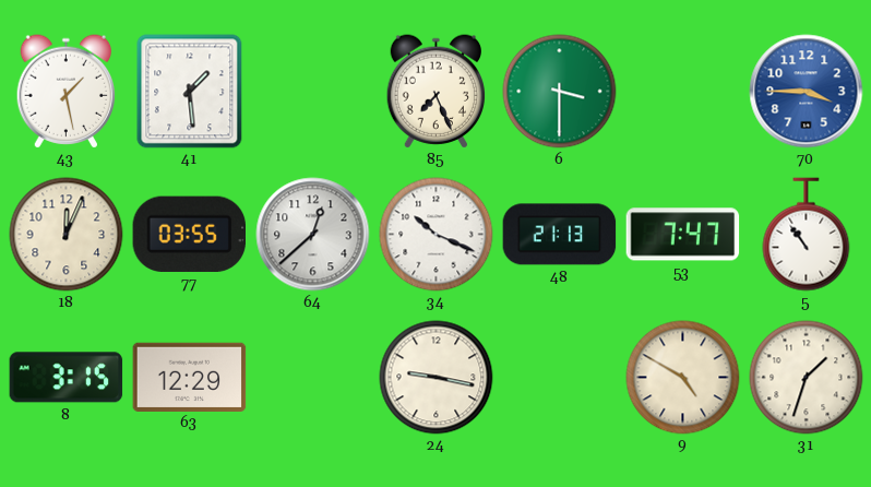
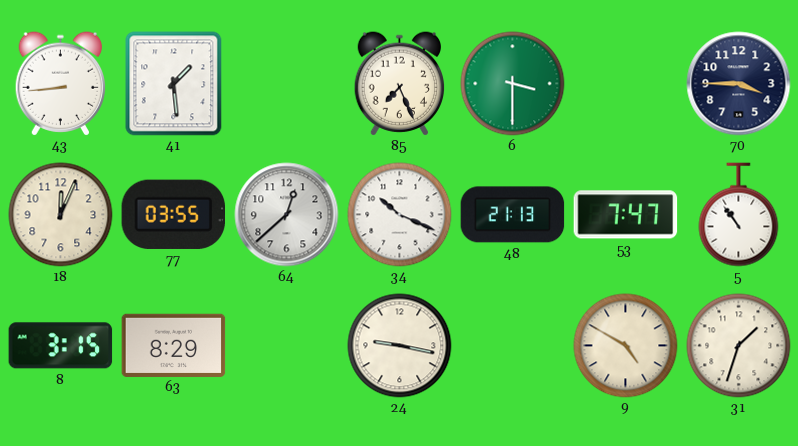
43: 1:28 -> 8:44 (61, 84)
70 dial: blue -> navy (739, 84)
63: 12:29 -> 8:29 (174, 345)
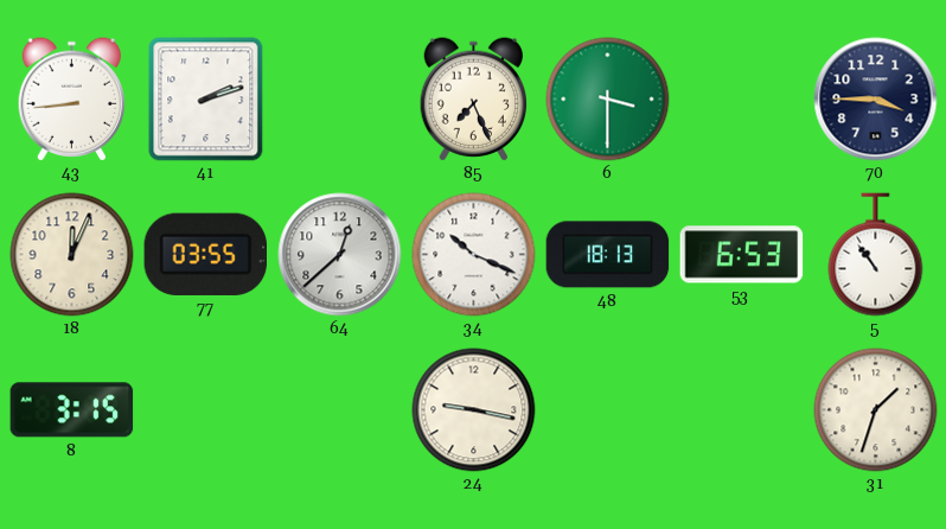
41: 1:29 -> 2:12 (206, 100)
48: 21:13 -> 18:13 (608, 255)
53: 7:47 -> 6:53 (742, 255)
63: 8:29 -> none (174, 345)
9: 4:50 -> none (626, 346)
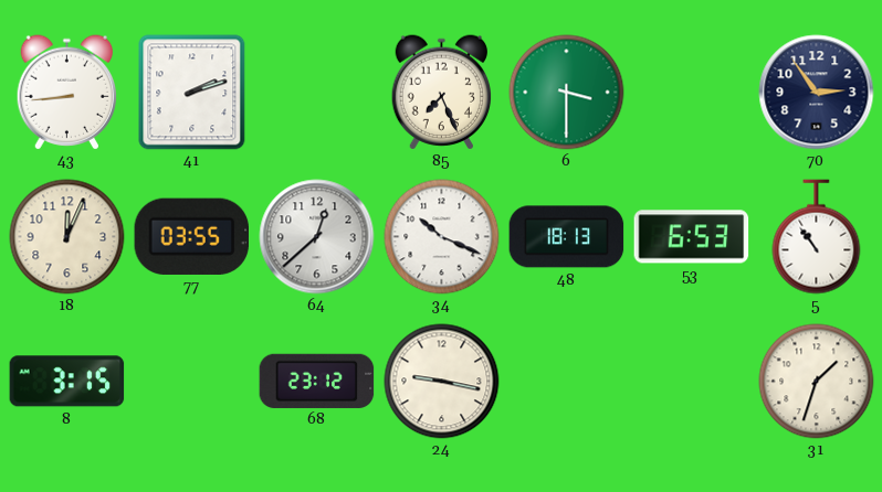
70: 3:45 -> 2:54 (817, 93)
68: none -> 23:12 (317, 381)
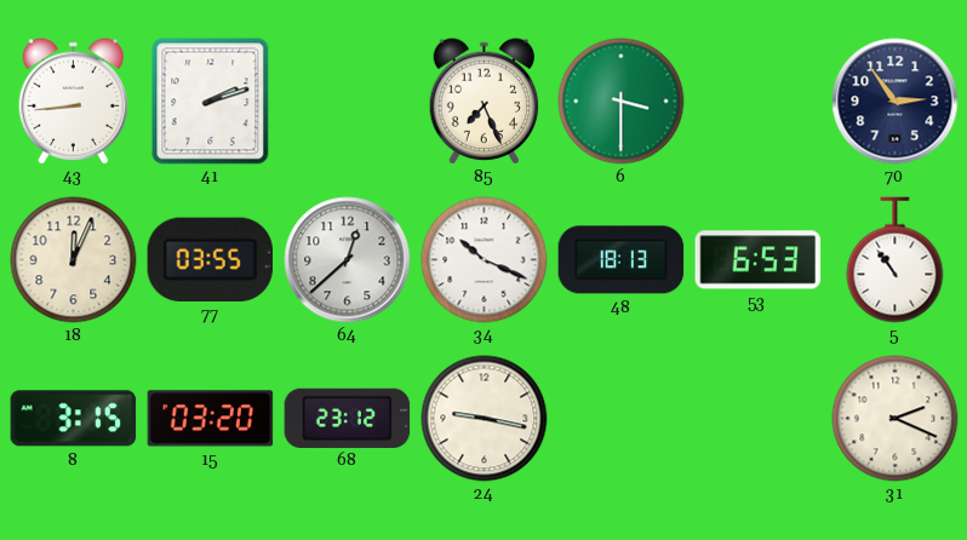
15: none -> 03:20 (211, 419)
31: 1:33 -> 2:19 (896, 419)
